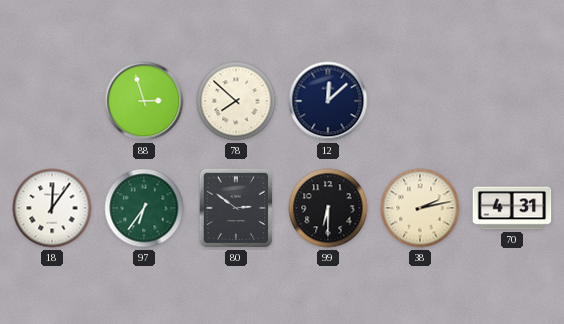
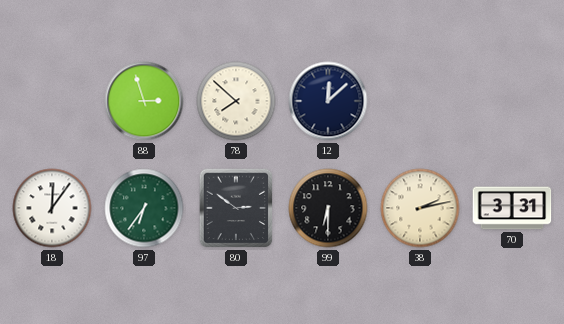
70: 4:31 -> 3:31 (512, 208)
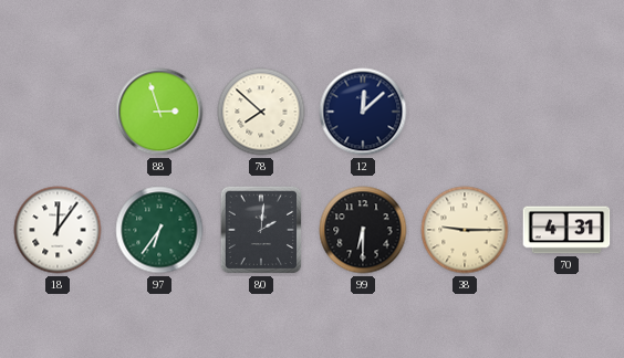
80: 2:51 -> 2:01 (261, 230)
38: 2:13 -> 9:15 (465, 230)
70: 3:31 -> 4:31 (566, 230)
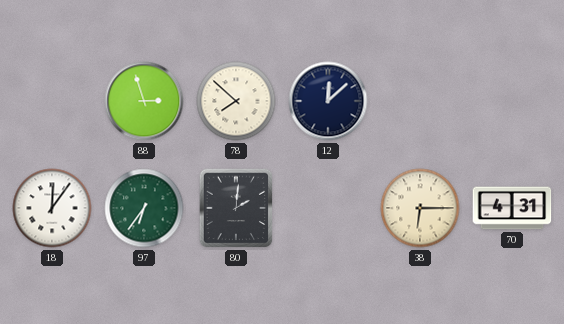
99: 6:30 -> none (363, 230)
38: 9:15 -> 6:15 (420, 208)
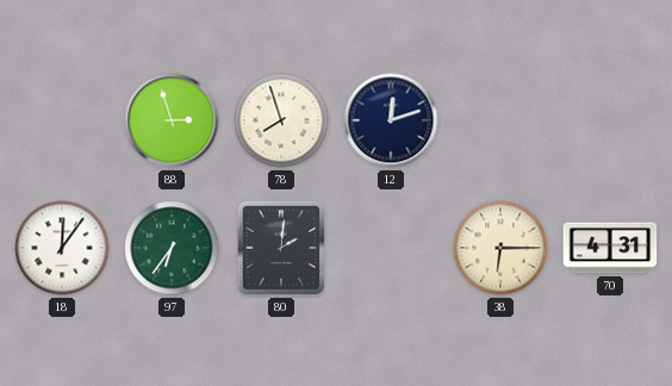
78: 7:52 -> 7:57 (281, 120)
12: 12:08 -> 12:12 (391, 120)
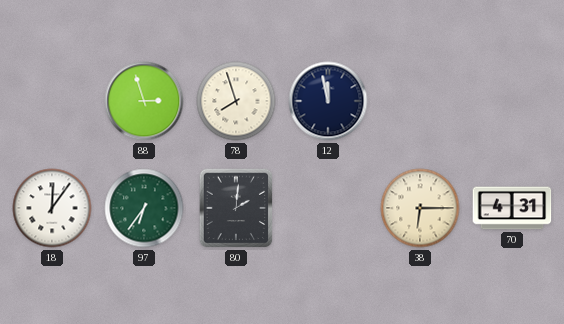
12: 12:12 -> 11:58 (328, 101)
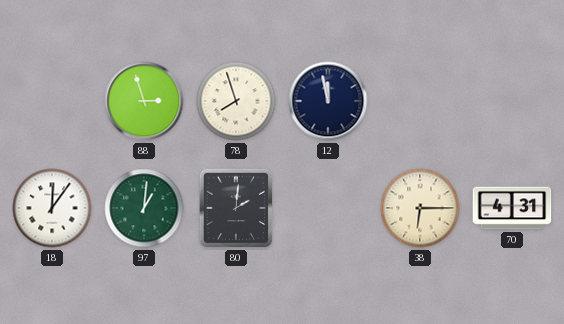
97: 6:36 -> 1:01 (144, 208)
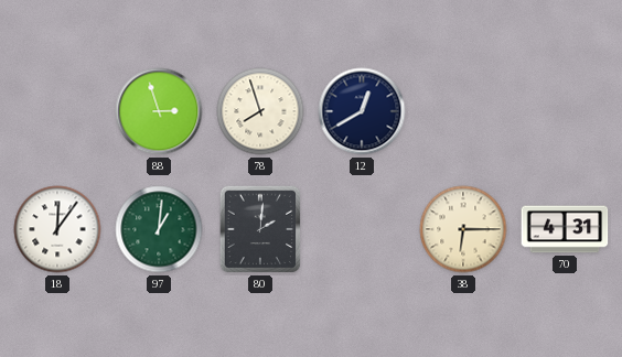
12: 11:58 -> 12:40 (362, 111)
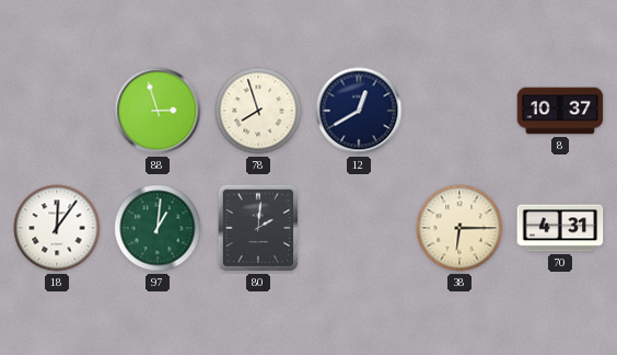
8: none -> 10:37 (560, 111)
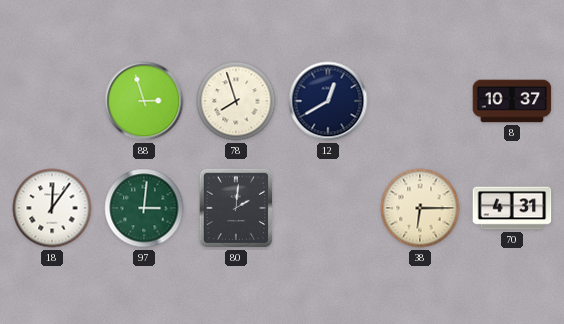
97: 1:01 -> 3:01 (144, 208)
